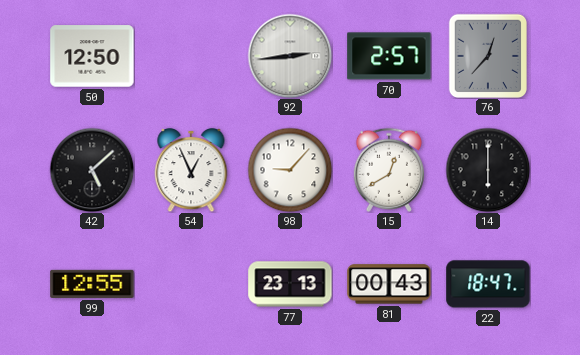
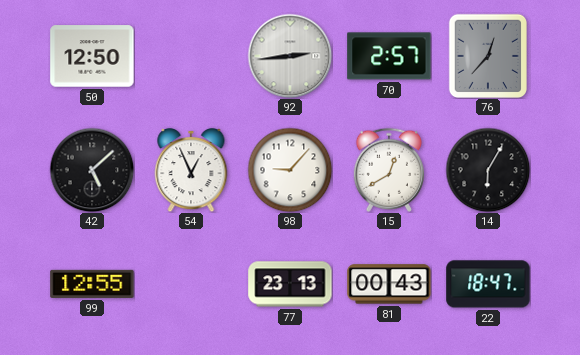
14: 6:00 -> 6:05 (488, 170)
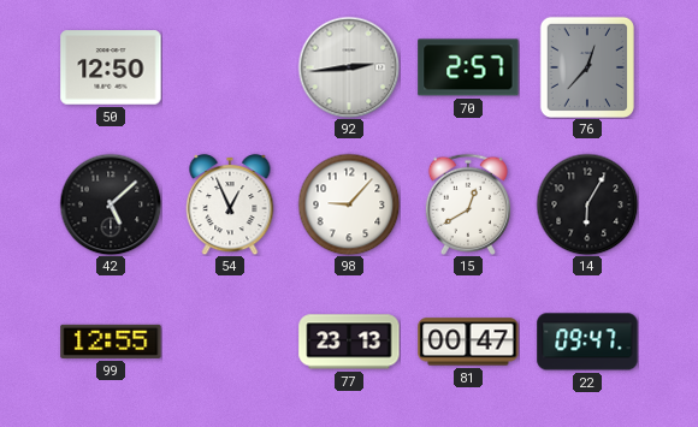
81: 00:43 -> 00:47 (468, 342)
22: 18:47 -> 09:47 (587, 342)
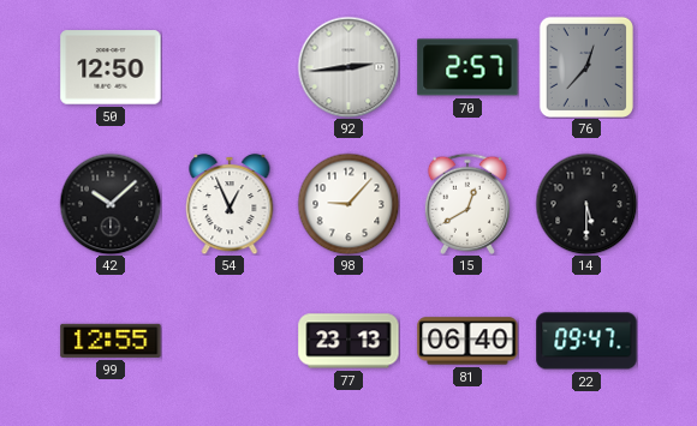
42: 5:08 -> 10:08 (111, 204)
14: 6:05 -> 5:30 (586, 204)
81: 00:47 -> 06:40 (467, 341)
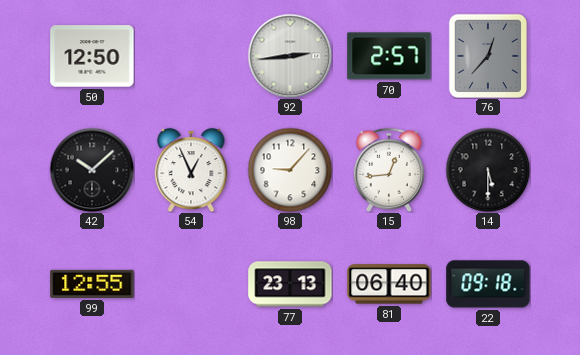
15: 12:40 -> 12:44 (388, 170)
22: 09:47 -> 09:18 (488, 284)
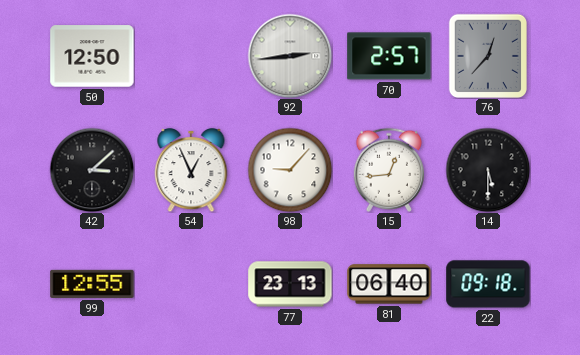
42: 10:08 -> 3:08 (92, 170)
